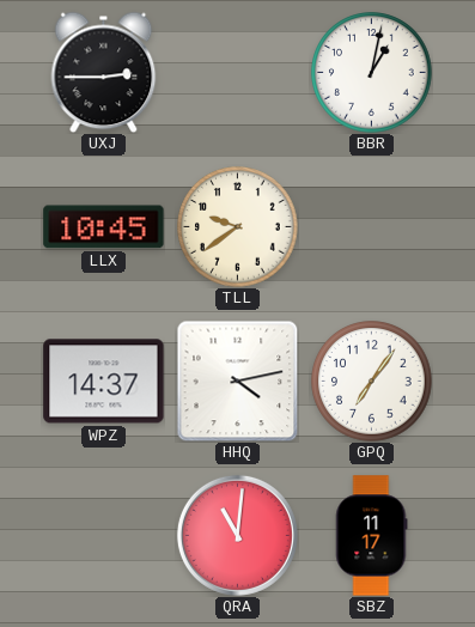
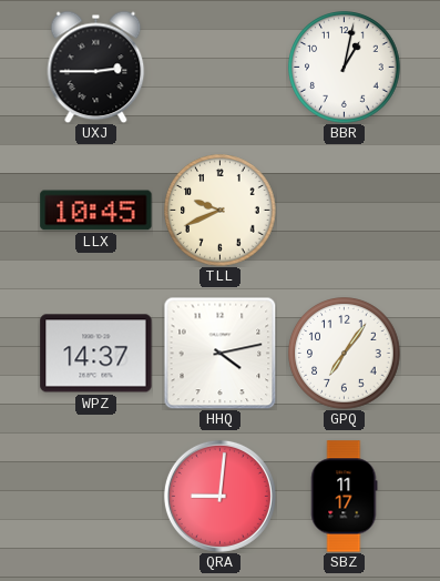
TLL: 9:39 -> 9:41 (221, 211)
QRA: 11:01 -> 9:01 (219, 496)
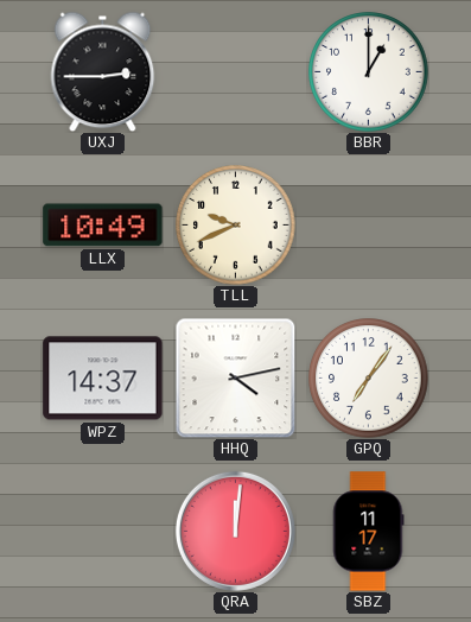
BBR: 1:02 -> 1:00 (369, 72)
LLX: 10:45 -> 10:49 (103, 226)
QRA: 9:01 -> 12:01 (235, 531)
